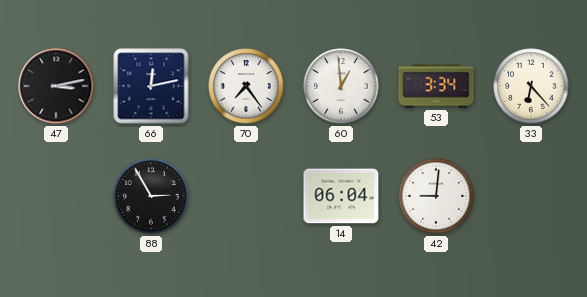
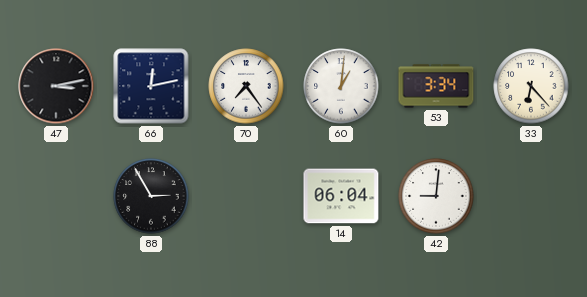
60: 12:59 -> 1:01 (341, 86)
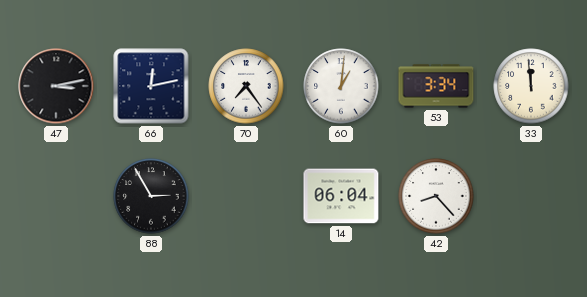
33: 6:23 -> 11:59 (531, 86)
42: 9:01 -> 8:23 (436, 196)
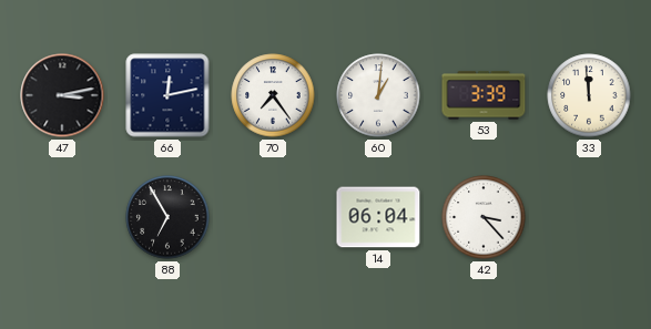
53: 3:34 -> 3:39 (484, 95)
88: 2:55 -> 6:55 (167, 217)
42: 8:23 -> 3:23 (484, 217)
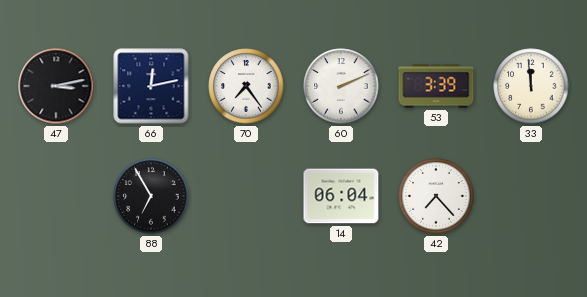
60: 1:01 -> 2:11 (341, 86)
42: 3:23 -> 7:23 (436, 196)
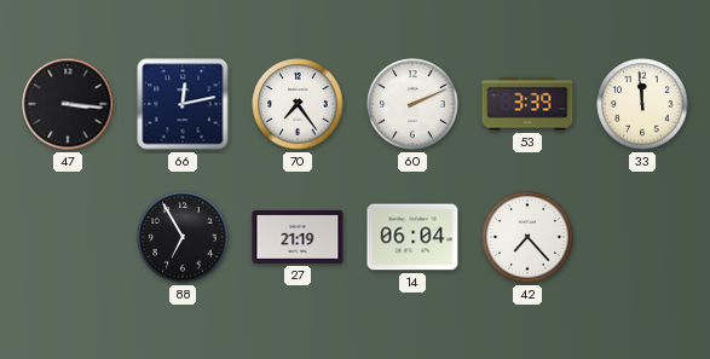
47: 3:13 -> 3:16 (68, 104)
27: none -> 21:19 (298, 237)
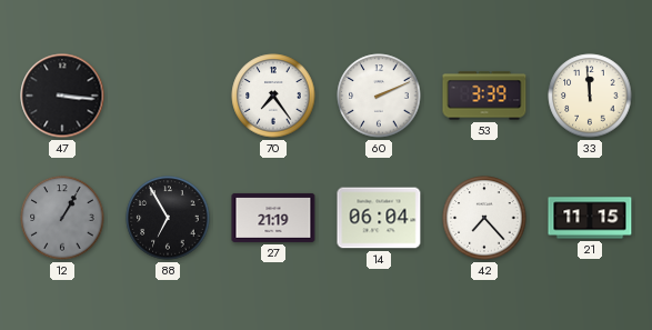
66: 12:13 -> none (183, 104)
12: none -> 1:05 (62, 218)
21: none -> 11:15 (590, 218)
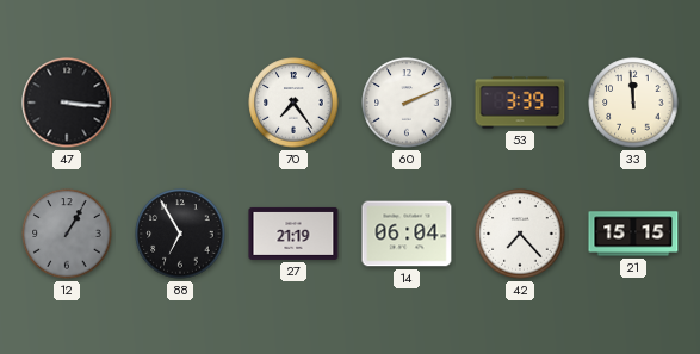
21: 11:15 -> 15:15 (633, 234)
